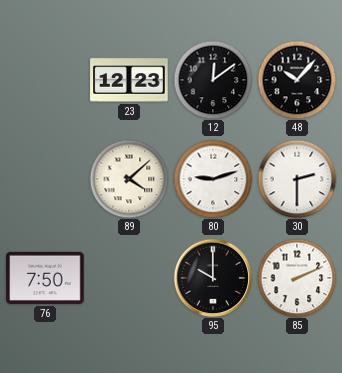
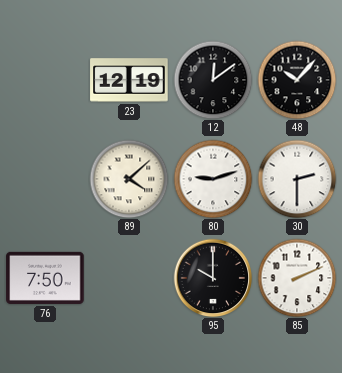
23: 12:23 -> 12:19 (129, 80)
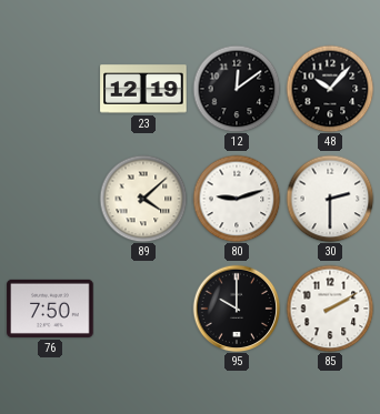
85: 2:11 -> 2:10 (330, 309)
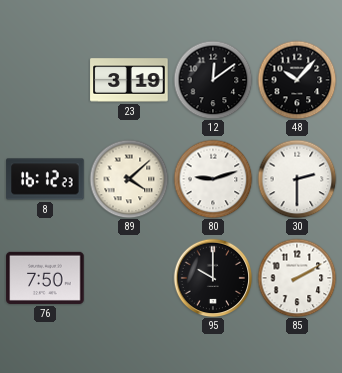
23: 12:19 -> 3:19 (129, 80)
8: none -> 16:12 (45, 179)
